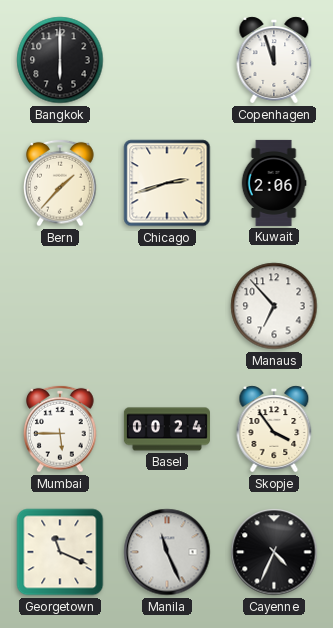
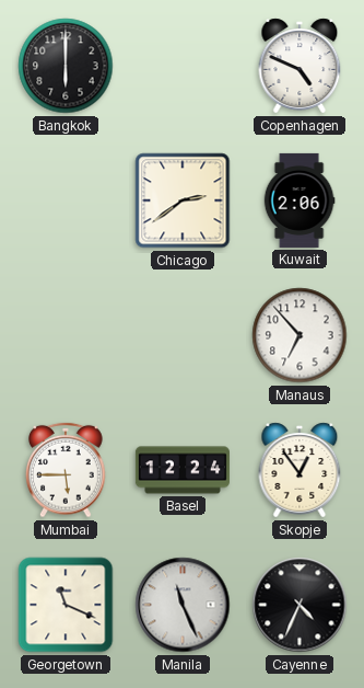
Copenhagen: 11:57 -> 4:49 (300, 66)
Bern: 1:37 -> none (60, 183)
Chicago: 2:42 -> 2:39 (183, 200)
Basel: 00:24 -> 12:24 (183, 470)
Skopje: 3:54 -> 12:54 (300, 470)
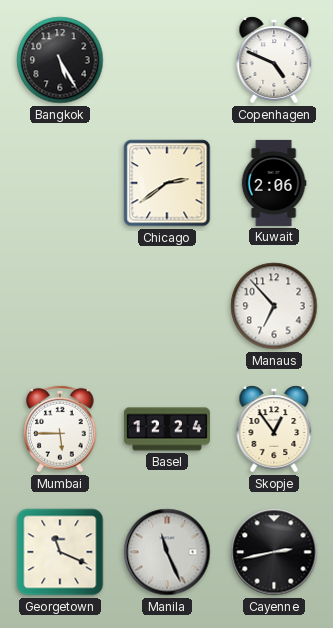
Bangkok: 6:00 -> 5:25 (60, 60)
Cayenne: 4:34 -> 2:43 (274, 552)
